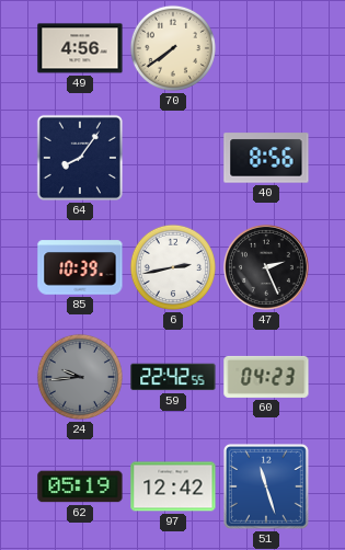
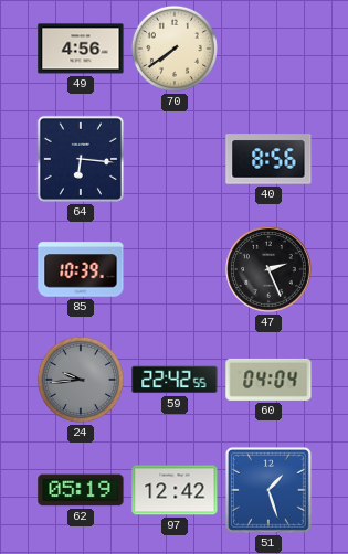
64: 8:06 -> 6:16 (81, 159)
6: 2:43 -> none (173, 267)
60: 04:23 -> 04:04 (268, 380)
51: 11:27 -> 1:27 (268, 490)
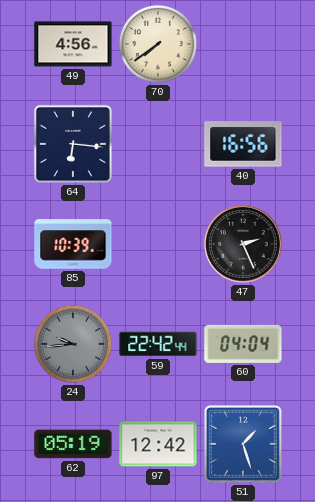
40: 8:56 -> 16:56 (243, 144)
59: 22:42:55 -> 22:42:44 (158, 344)
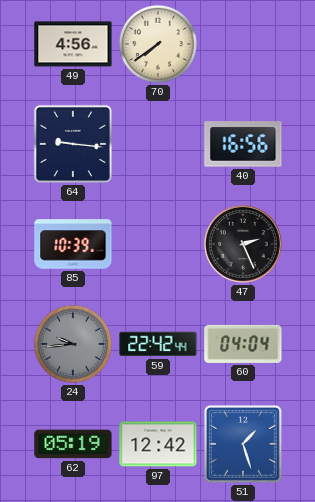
64: 6:16 -> 9:16 (73, 144)
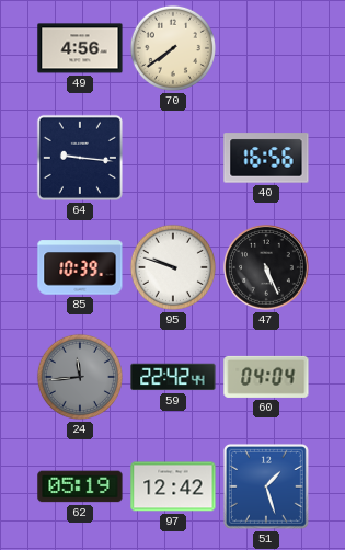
95: none -> 9:48 (173, 267)
47: 2:26 -> 5:26 (267, 268)
24: 9:44 -> 11:44 (80, 377)
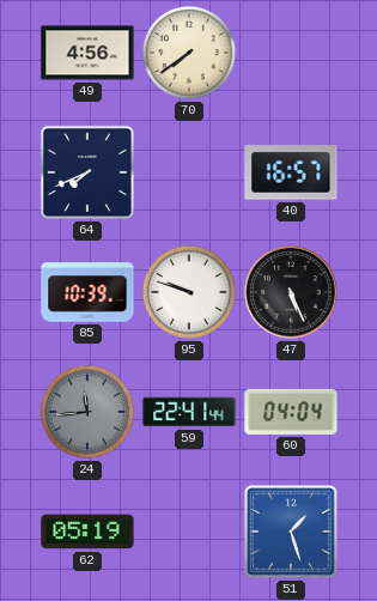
64: 9:16 -> 7:41 (87, 172)
40: 16:56 -> 16:57 (291, 172)
59: 22:42 -> 22:41 (189, 412)
97: 12:42 -> none (173, 486)
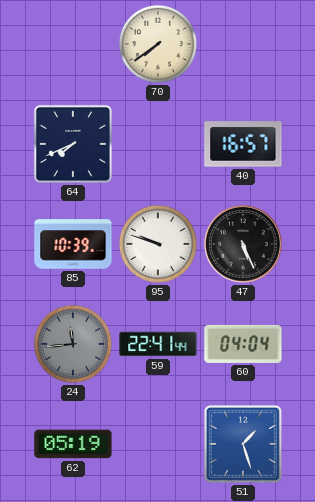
49: 4:56 -> none (87, 53)
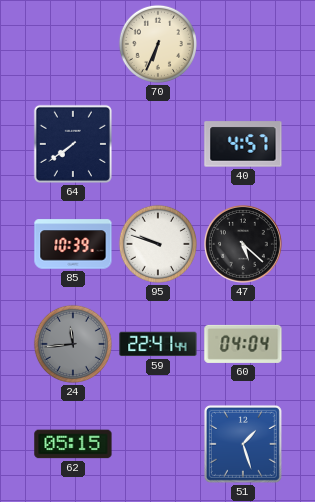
70: 7:39 -> 6:34 (158, 44)
64: 7:41 -> 7:39 (73, 144)
40: 16:57 -> 4:57 (243, 144)
47: 5:26 -> 5:22 (244, 245)
62: 05:19 -> 05:15 (73, 444)
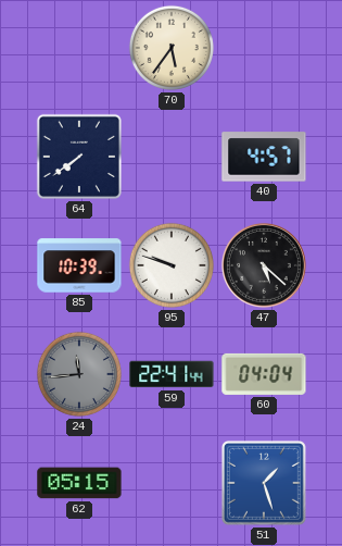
70: 6:34 -> 5:36 (172, 48)
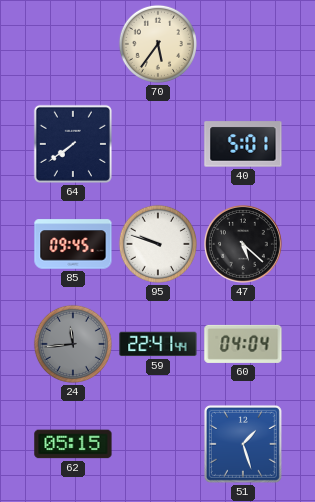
40: 4:57 -> 5:01 (243, 144)
85: 10:39 -> 09:45 (73, 244)
